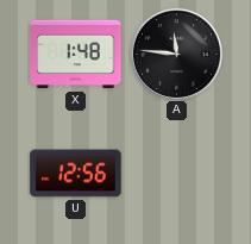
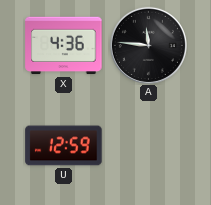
X: 1:48 -> 4:36 (64, 46)
U: 12:56 -> 12:59 (64, 146)
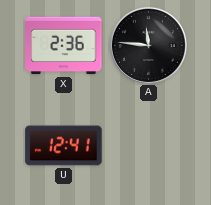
X: 4:36 -> 2:36 (64, 46)
U: 12:59 -> 12:41 (64, 146)
